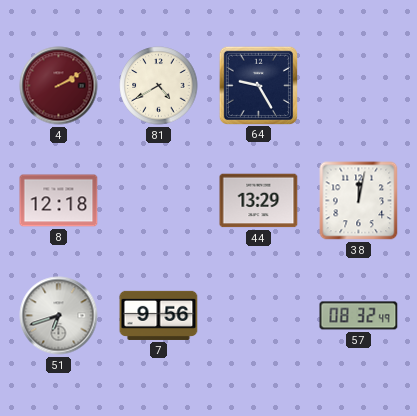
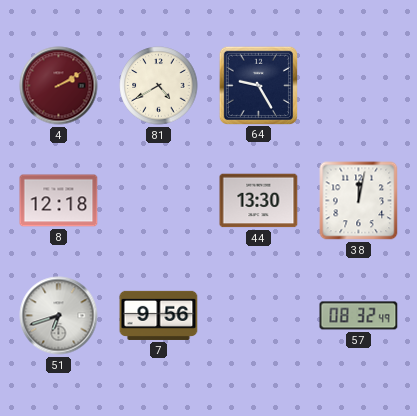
44: 13:29 -> 13:30 (259, 201)
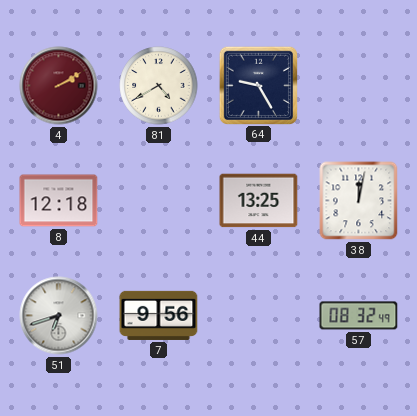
44: 13:30 -> 13:25 (259, 201)
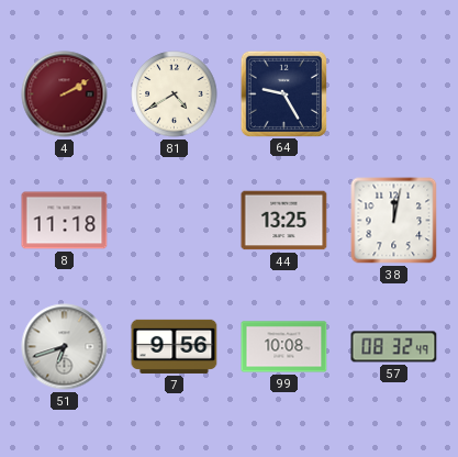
8: 12:18 -> 11:18 (65, 221)
99: none -> 10:08 (284, 347)
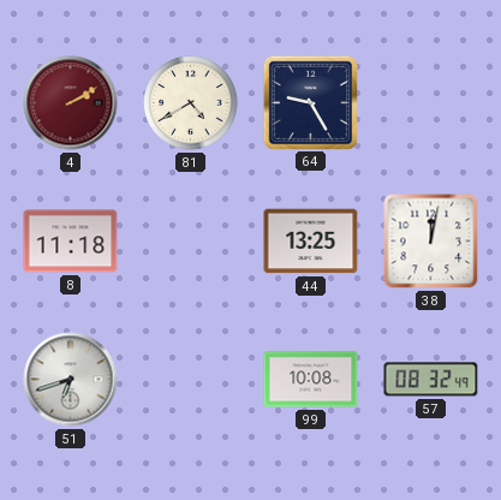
7: 9:56 -> none (175, 346)
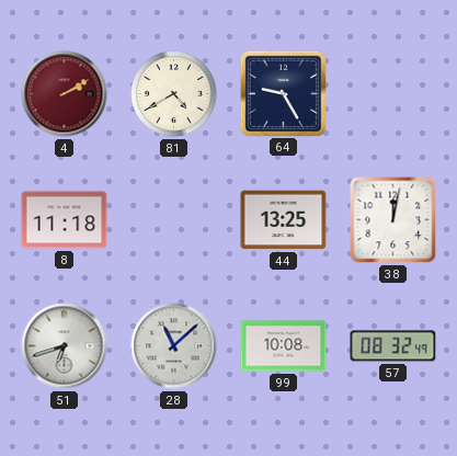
28: none -> 11:08 (174, 346)
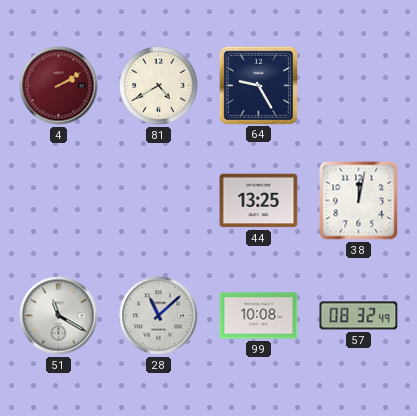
8: 11:18 -> none (65, 220)
51: 6:42 -> 11:20 (59, 316)
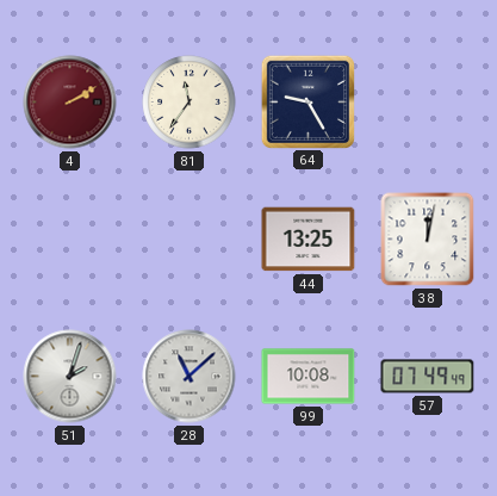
81: 4:40 -> 11:36 (190, 103)
51: 11:20 -> 2:03 (70, 377)
57: 08:32 -> 07:49 (428, 377)
